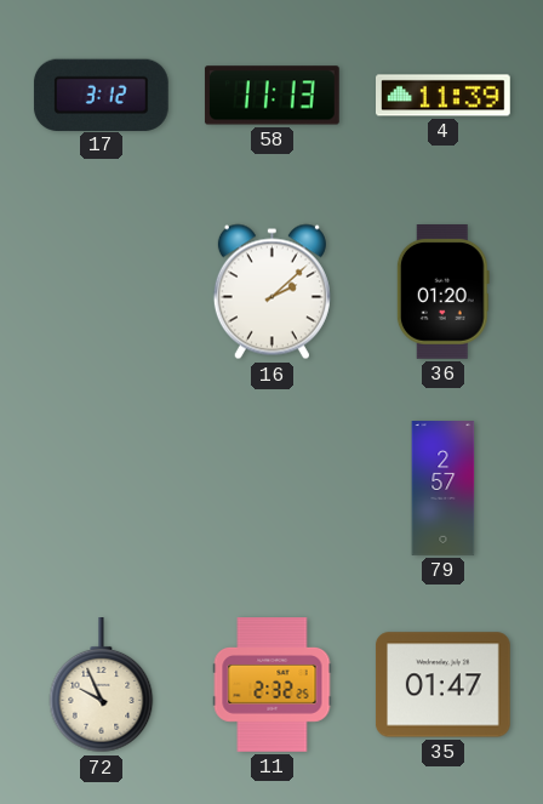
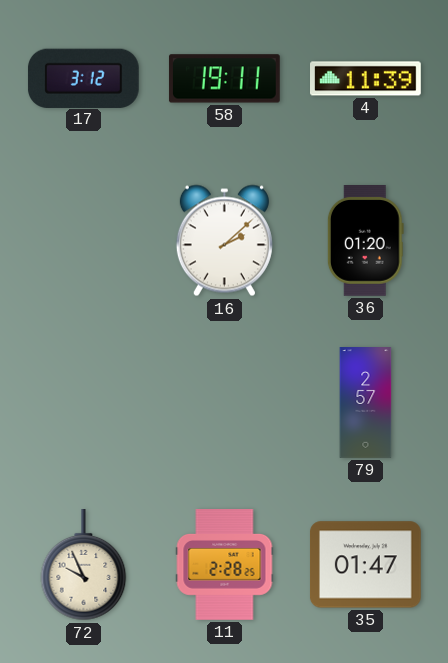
58: 11:13 -> 19:11 (224, 79)
11: 2:32 -> 2:28 (225, 565)
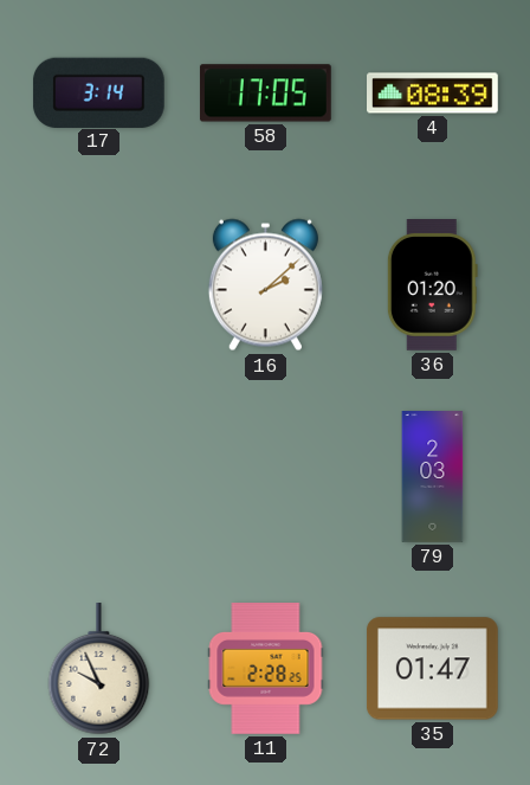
17: 3:12 -> 3:14 (98, 92)
58: 19:11 -> 17:05 (265, 94)
4: 11:39 -> 08:39 (433, 94)
79: 2:57 -> 2:03 (433, 477)
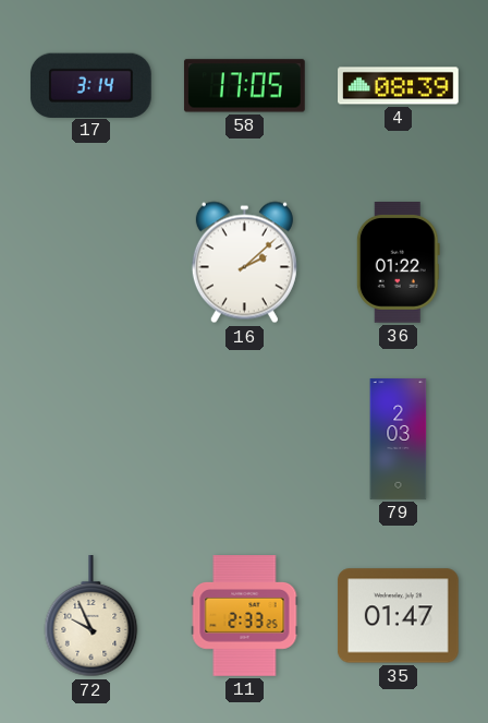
36: 01:20 -> 01:22 (398, 263)
11: 2:28 -> 2:33 (245, 616)
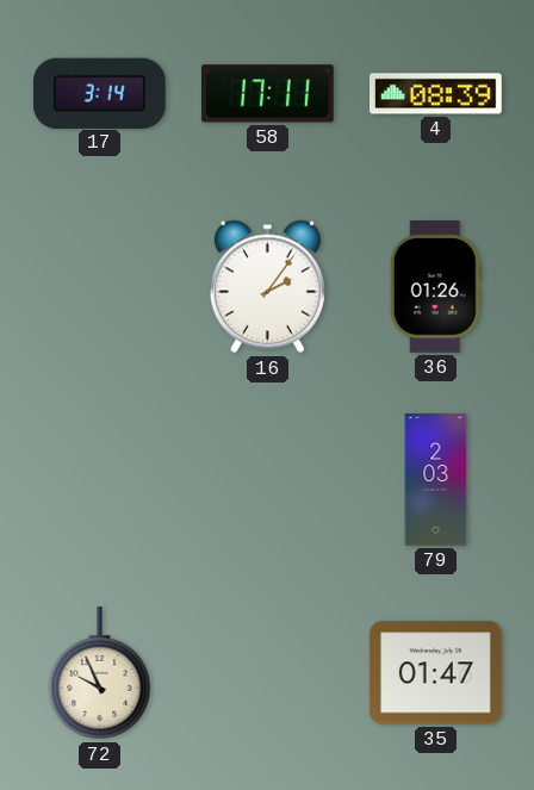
58: 17:05 -> 17:11 (267, 94)
16: 2:08 -> 2:06 (267, 287)
36: 01:22 -> 01:26 (435, 287)
11: 2:33 -> none (245, 616)
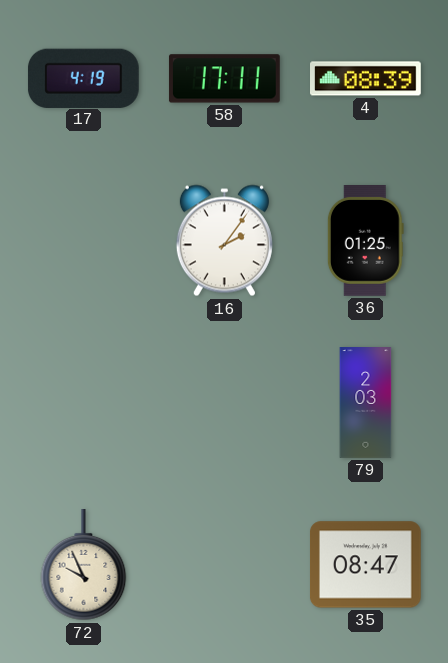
17: 3:14 -> 4:19 (83, 78)
36: 01:26 -> 01:25 (365, 241)
35: 01:47 -> 08:47 (366, 565)
